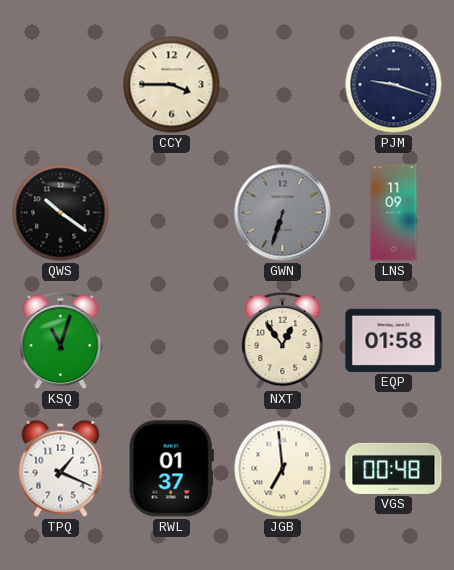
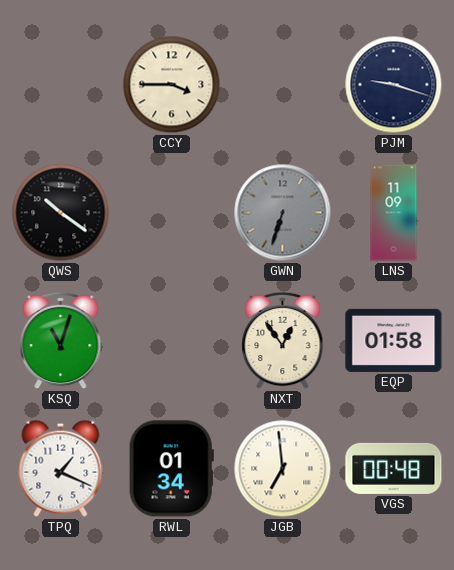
RWL: 01:37 -> 01:34 (171, 469)
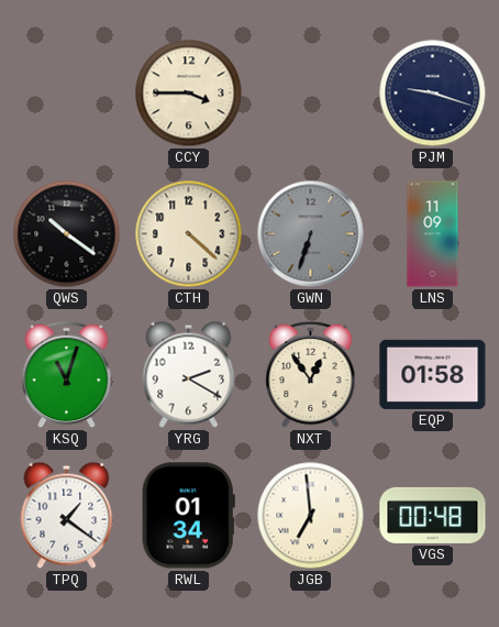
CTH: none -> 4:22 (189, 234)
YRG: none -> 2:20 (189, 374)
TPQ: 1:19 -> 1:21 (67, 515)
